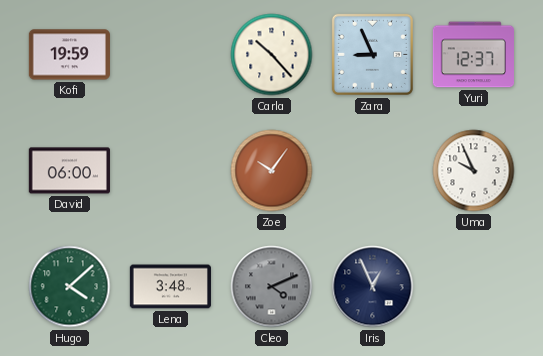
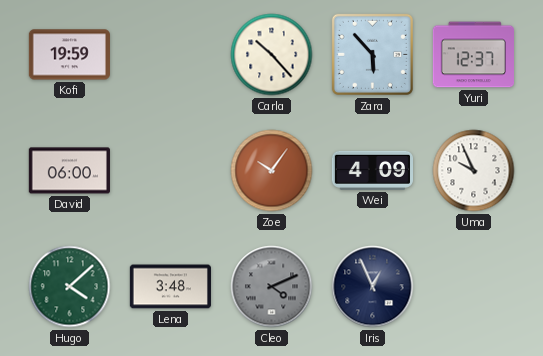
Zara: 8:56 -> 5:53 (372, 54)
Wei: none -> 4:09 (372, 170)
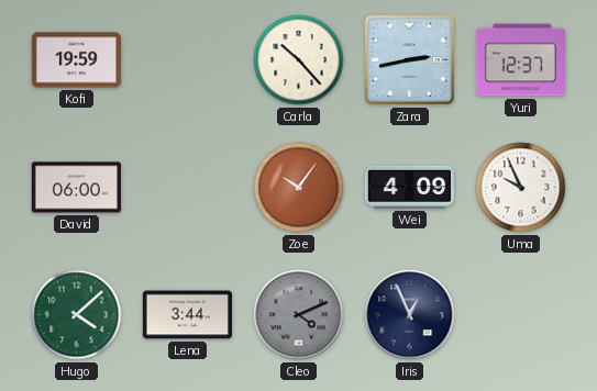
Zara: 5:53 -> 2:43 (409, 59)
Lena: 3:48 -> 3:44 (187, 315)
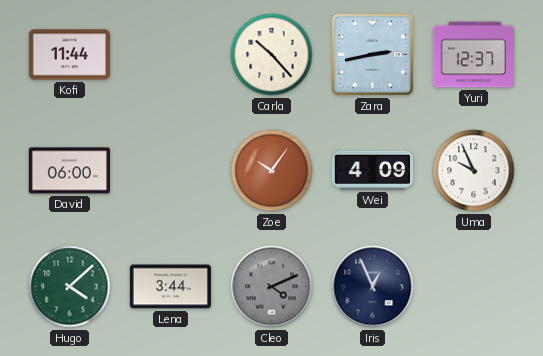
Kofi: 19:59 -> 11:44 (69, 55)
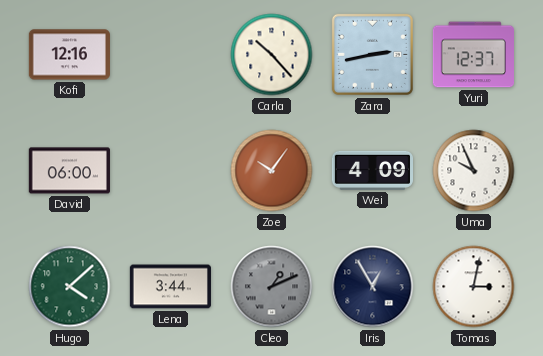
Kofi: 11:44 -> 12:16 (69, 55)
Cleo: 4:11 -> 1:11 (272, 287)
Iris: 12:56 -> 12:55 (373, 287)
Tomas: none -> 3:02 (474, 287)
